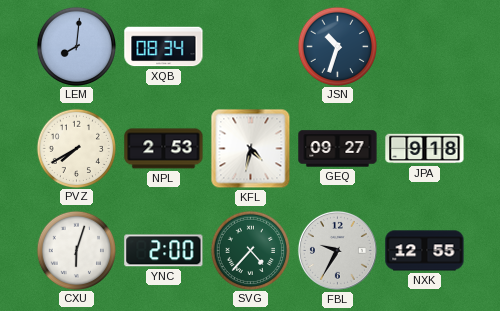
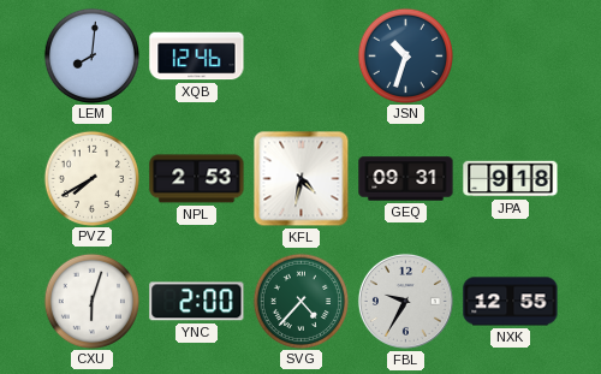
XQB: 08:34 -> 12:46 (197, 57)
GEQ: 09:27 -> 09:31 (406, 179)
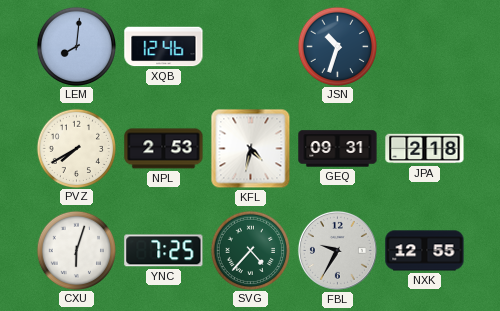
JPA: 9:18 -> 2:18 (425, 149)
YNC: 2:00 -> 7:25 (164, 251)
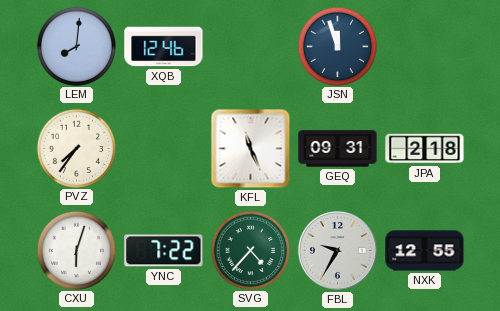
JSN: 10:33 -> 11:57 (337, 46)
PVZ: 7:40 -> 7:36 (76, 148)
NPL: 2:53 -> none (164, 149)
KFL: 4:32 -> 11:26 (251, 149)
YNC: 7:25 -> 7:22 (164, 251)
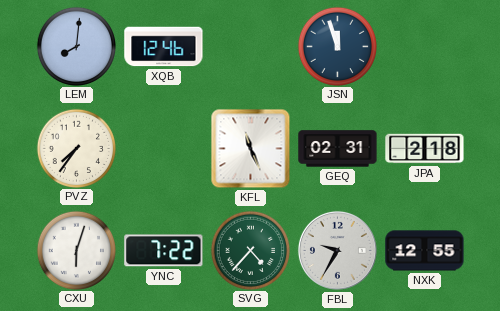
GEQ: 09:31 -> 02:31 (338, 149)
